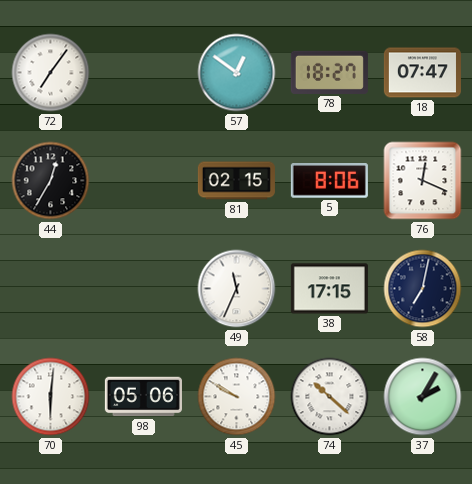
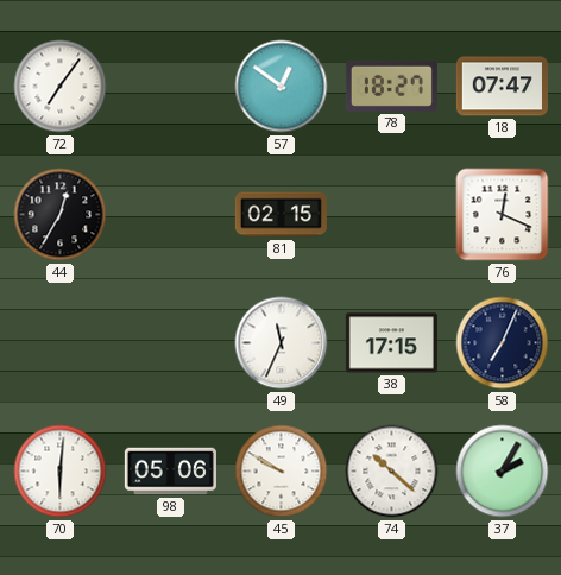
5: 8:06 -> none (329, 181)
58: 7:02 -> 7:04 (503, 343)
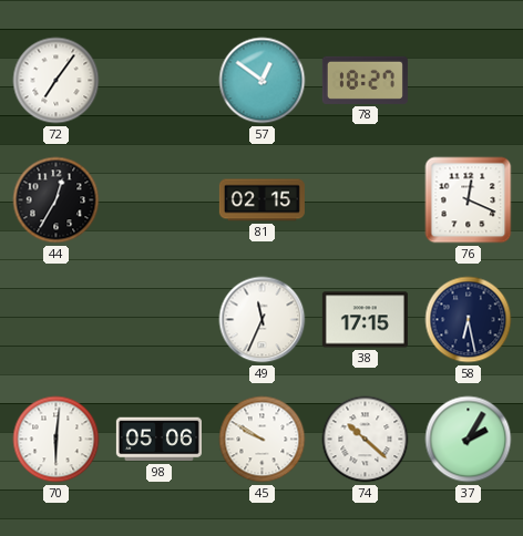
18: 07:47 -> none (502, 87)
58: 7:04 -> 6:28 (469, 320)
